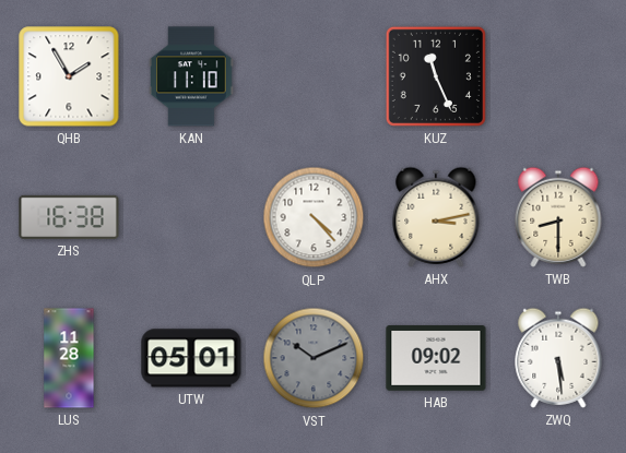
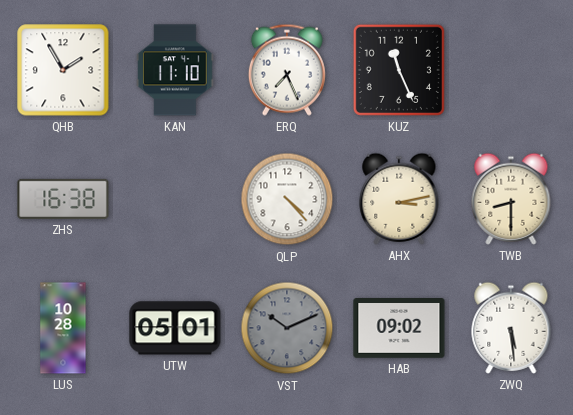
ERQ: none -> 7:26 (287, 70)
LUS: 11:28 -> 10:28 (63, 328)
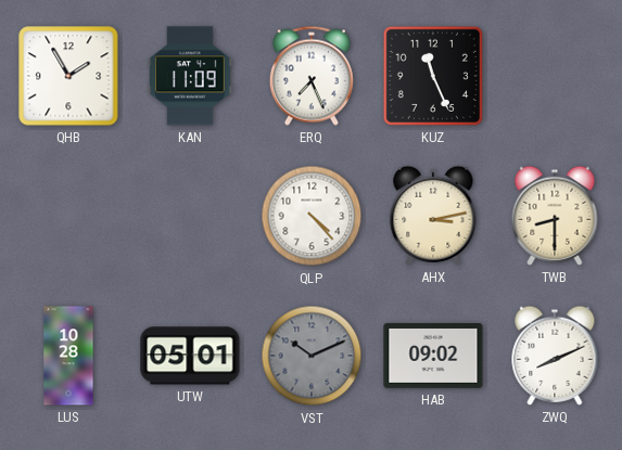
KAN: 11:10 -> 11:09 (190, 76)
ZHS: 16:38 -> none (63, 199)
ZWQ: 5:29 -> 8:11 (555, 356)
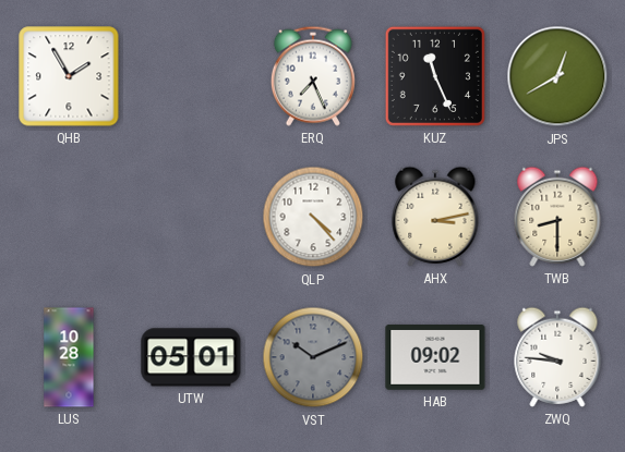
KAN: 11:09 -> none (190, 76)
JPS: none -> 12:40 (557, 76)
ZWQ: 8:11 -> 9:46 (557, 357)
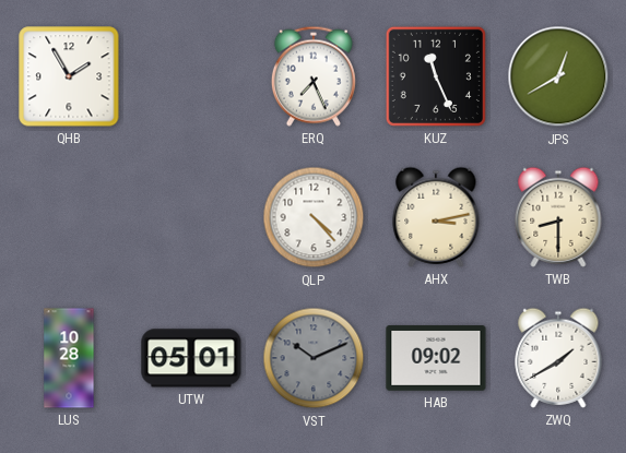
ZWQ: 9:46 -> 1:40 (558, 358)
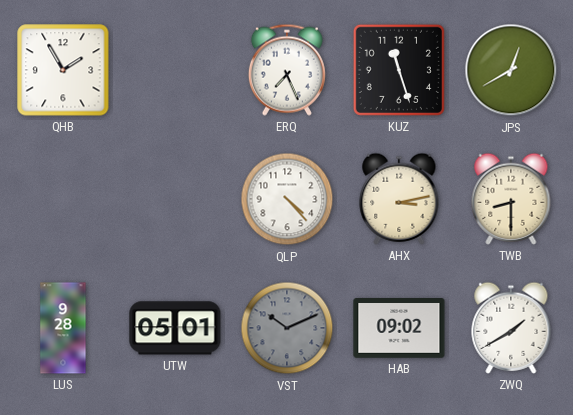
KUZ: 11:26 -> 11:27 (399, 70)
LUS: 10:28 -> 9:28 (63, 328)
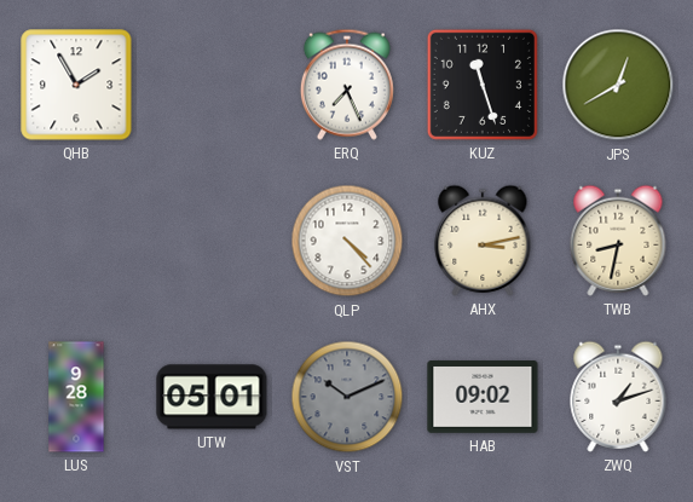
TWB: 8:30 -> 8:32 (618, 241)
ZWQ: 1:40 -> 1:12 (618, 397)
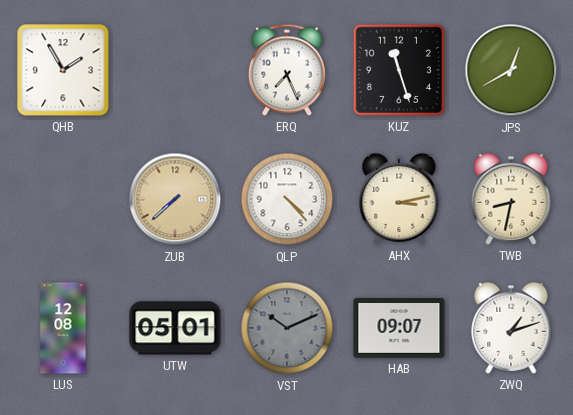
ZUB: none -> 7:38 (175, 199)
LUS: 9:28 -> 12:08 (63, 328)
HAB: 09:02 -> 09:07 (399, 329)
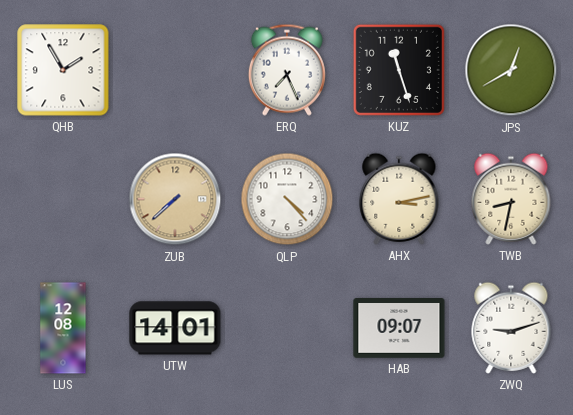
UTW: 05:01 -> 14:01 (175, 328)
VST: 10:11 -> none (287, 328)
ZWQ: 1:12 -> 9:12 (511, 328)
